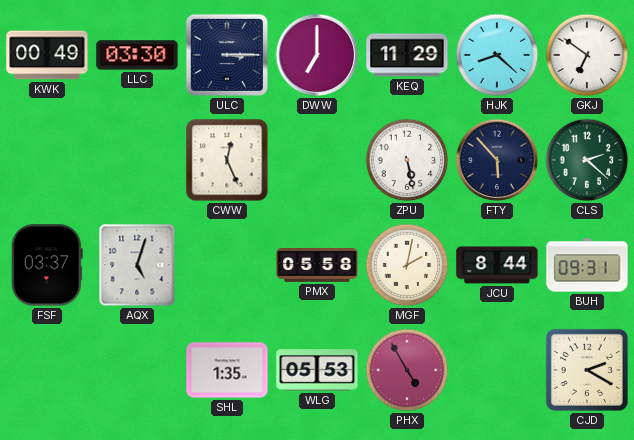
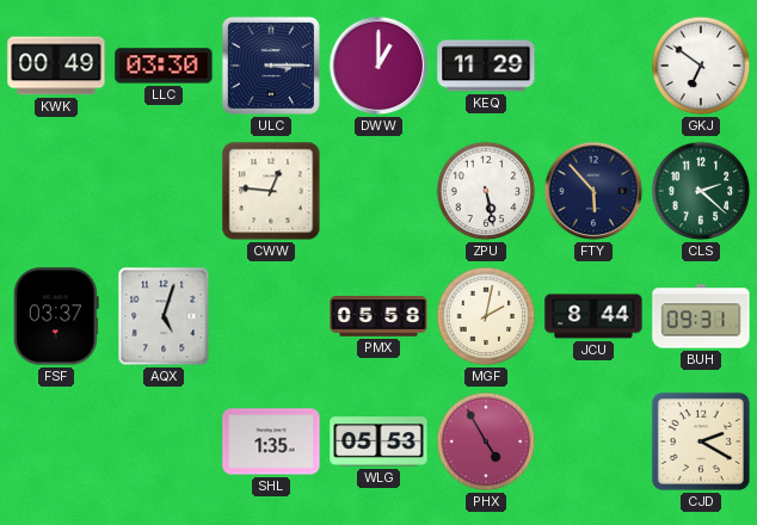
DWW: 7:00 -> 1:00 (378, 66)
HJK: 8:22 -> none (497, 55)
CWW: 12:26 -> 12:46 (271, 191)
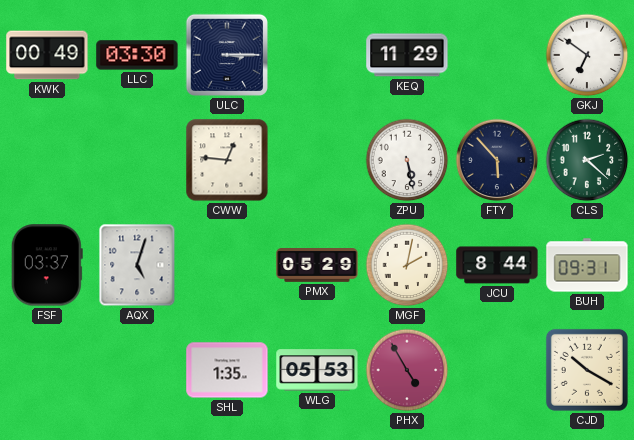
DWW: 1:00 -> none (378, 66)
PMX: 05:58 -> 05:29 (317, 266)
CJD: 2:20 -> 10:20 (587, 370)
